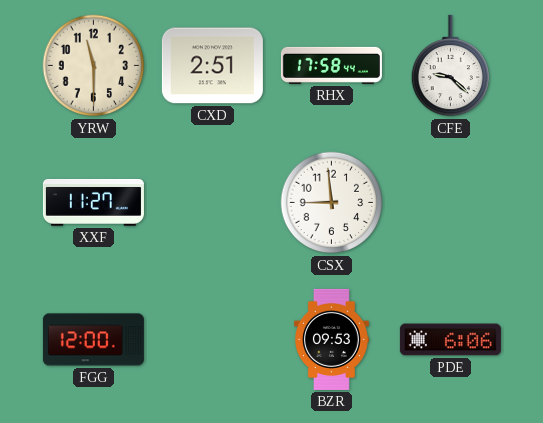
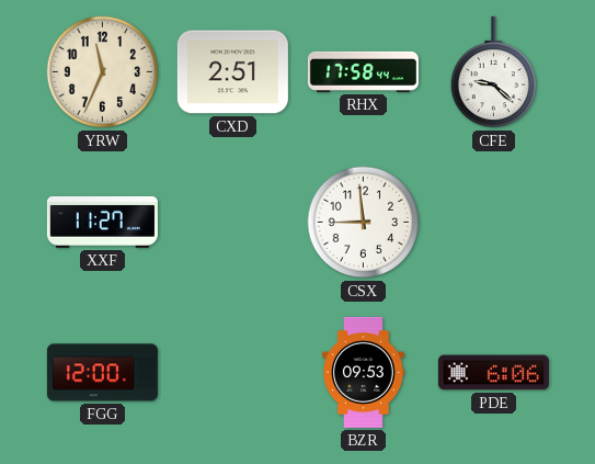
YRW: 11:30 -> 11:34 (103, 72)
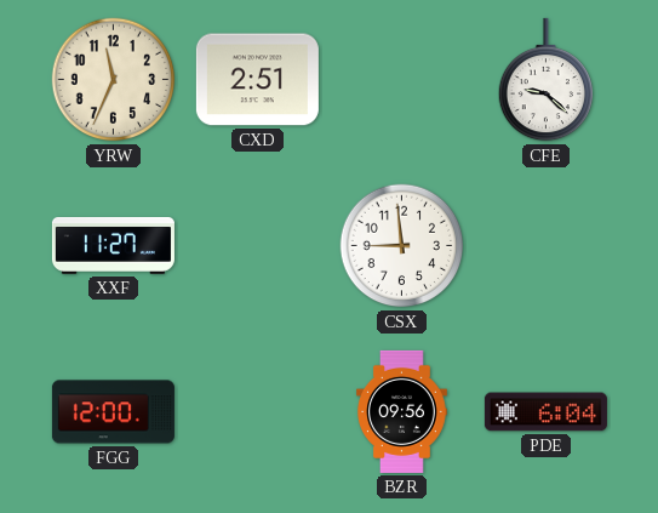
RHX: 17:58 -> none (363, 71)
BZR: 09:53 -> 09:56 (402, 411)
PDE: 6:06 -> 6:04 (545, 412)
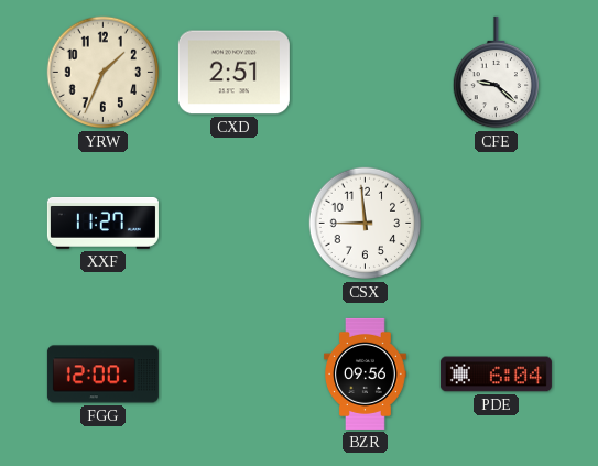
YRW: 11:34 -> 1:34 (104, 73)
